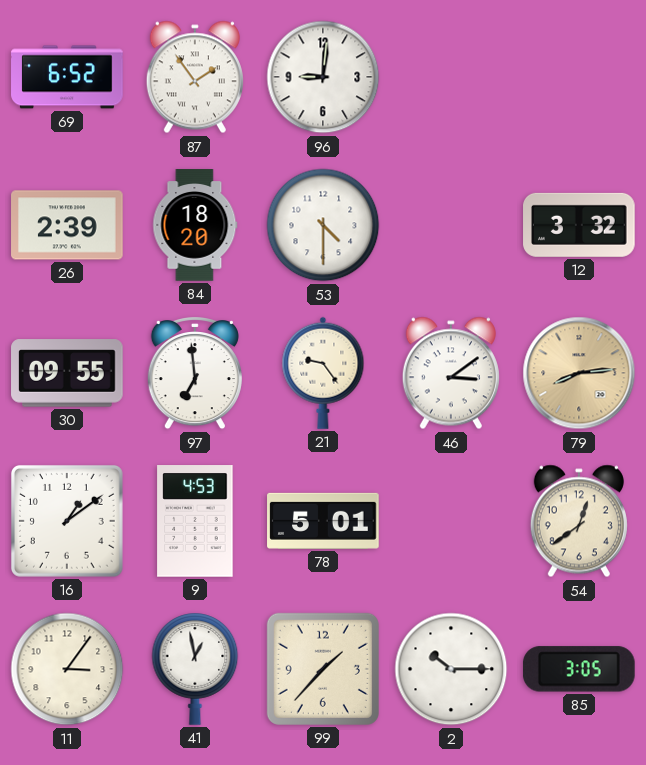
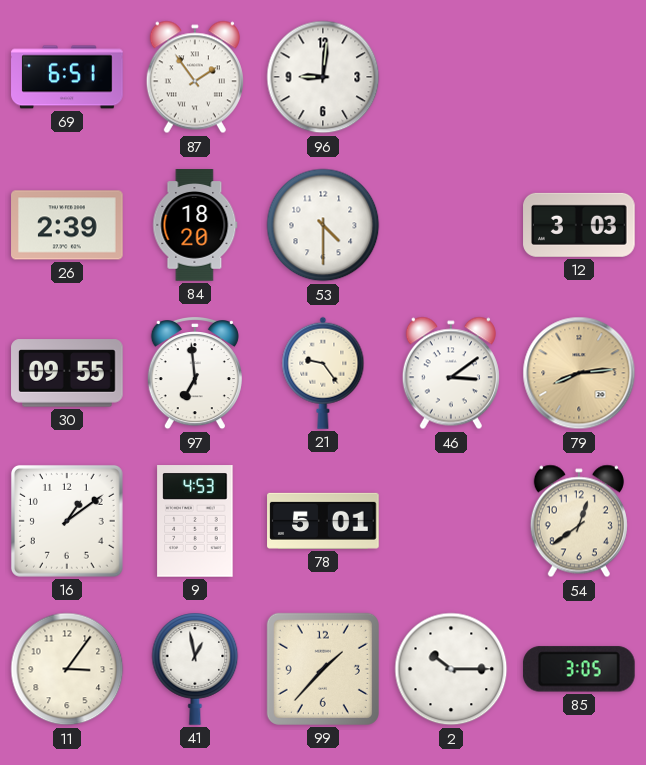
69: 6:52 -> 6:51 (67, 77)
12: 3:32 -> 3:03 (579, 225)
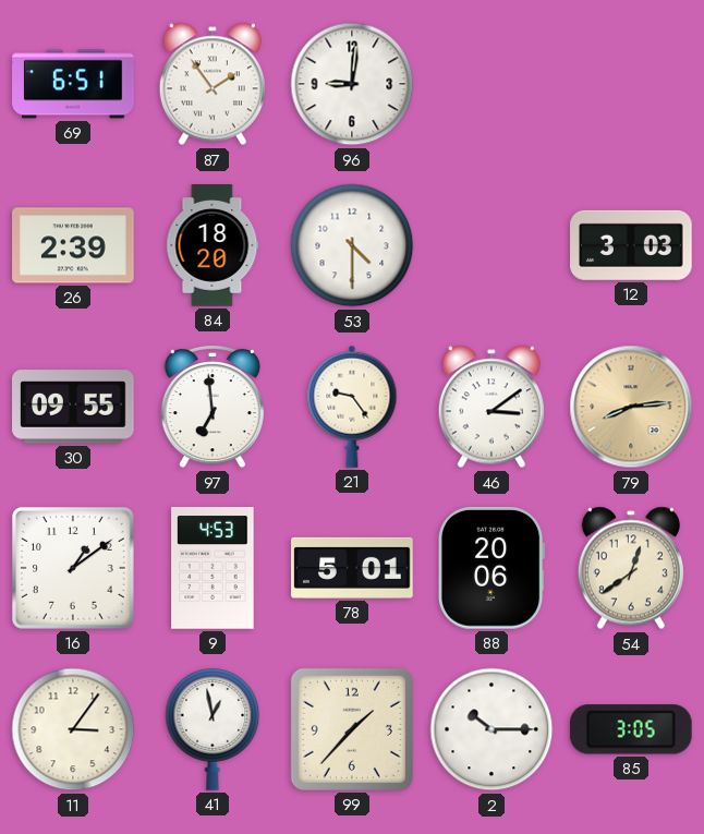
88: none -> 20:06 (491, 569)
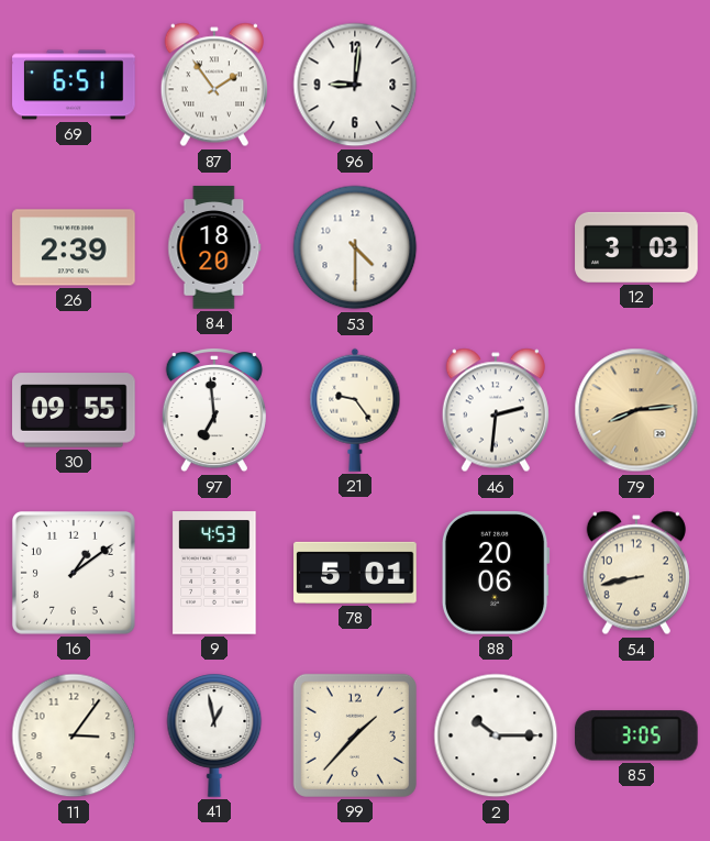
46: 3:09 -> 2:31 (496, 410)
54: 12:39 -> 8:43 (636, 573)
